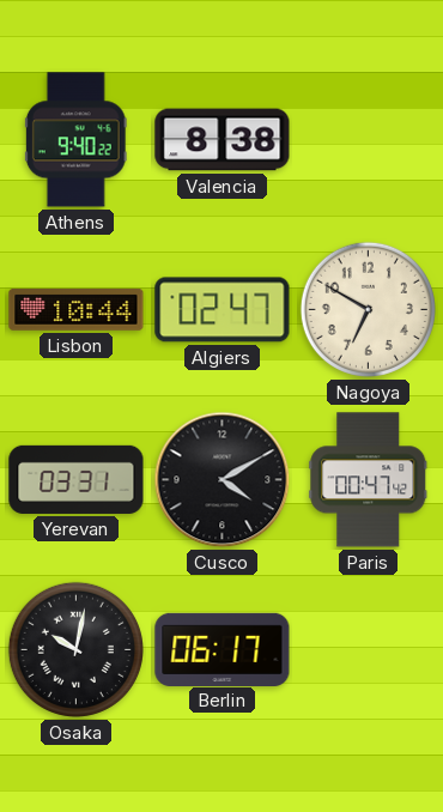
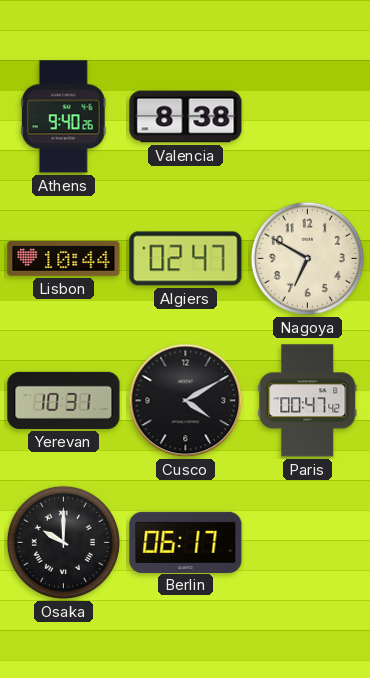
Athens: 9:40:22 -> 9:40:26 (63, 117)
Yerevan: 03:31 -> 10:31 (64, 400)
Osaka: 10:02 -> 10:00 (63, 542)
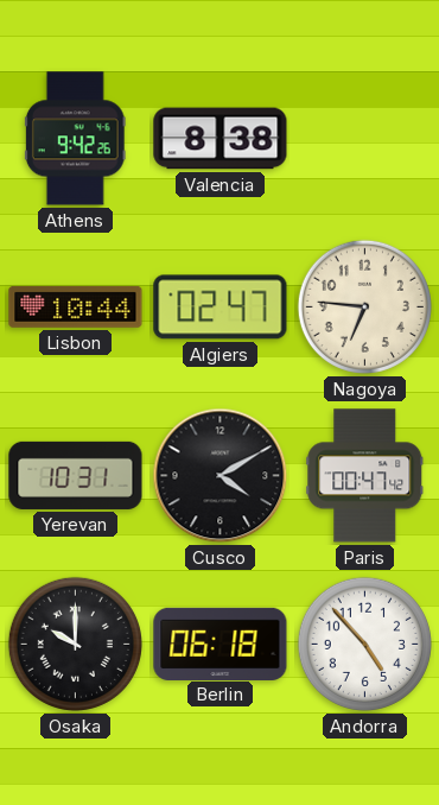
Athens: 9:40 -> 9:42 (75, 139)
Nagoya: 6:50 -> 6:46 (364, 306)
Berlin: 06:17 -> 06:18 (221, 644)
Andorra: none -> 4:53 (364, 644)
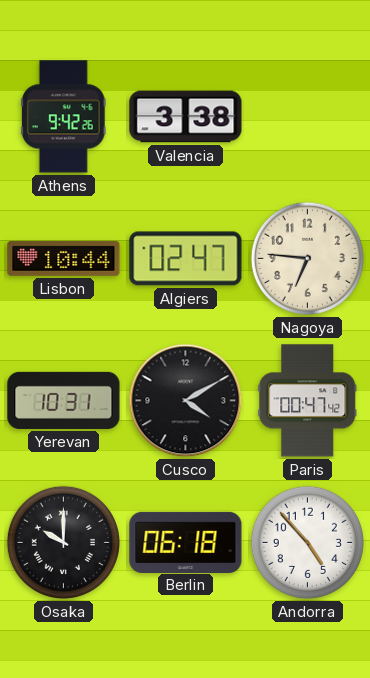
Valencia: 8:38 -> 3:38 (186, 117)
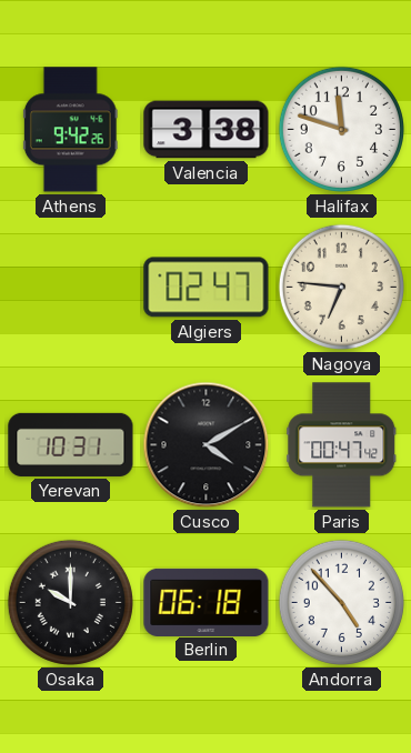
Halifax: none -> 11:48 (341, 129)
Lisbon: 10:44 -> none (64, 259)
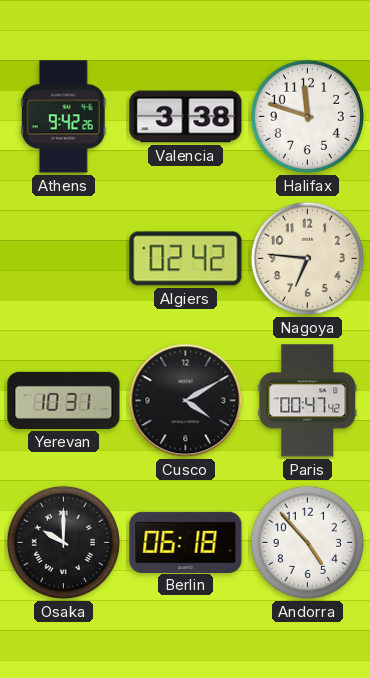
Algiers: 02:47 -> 02:42 (186, 259)
